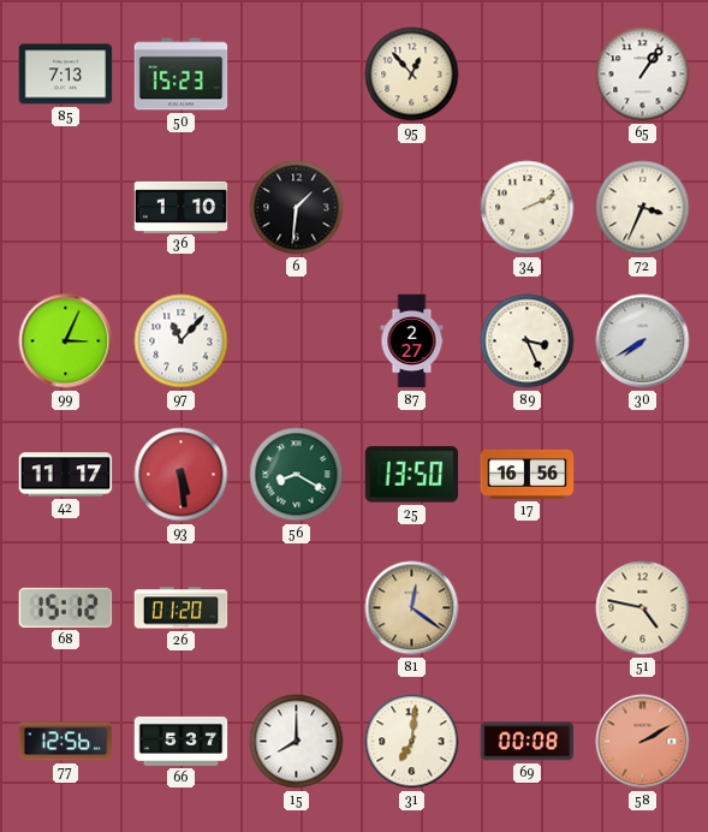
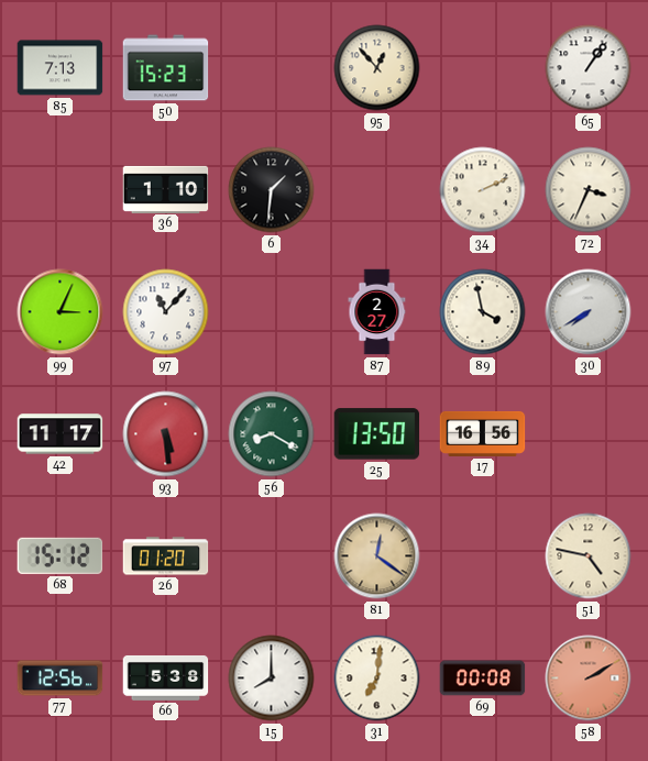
89: 3:26 -> 3:58 (483, 312)
66: 5:37 -> 5:38 (166, 677)
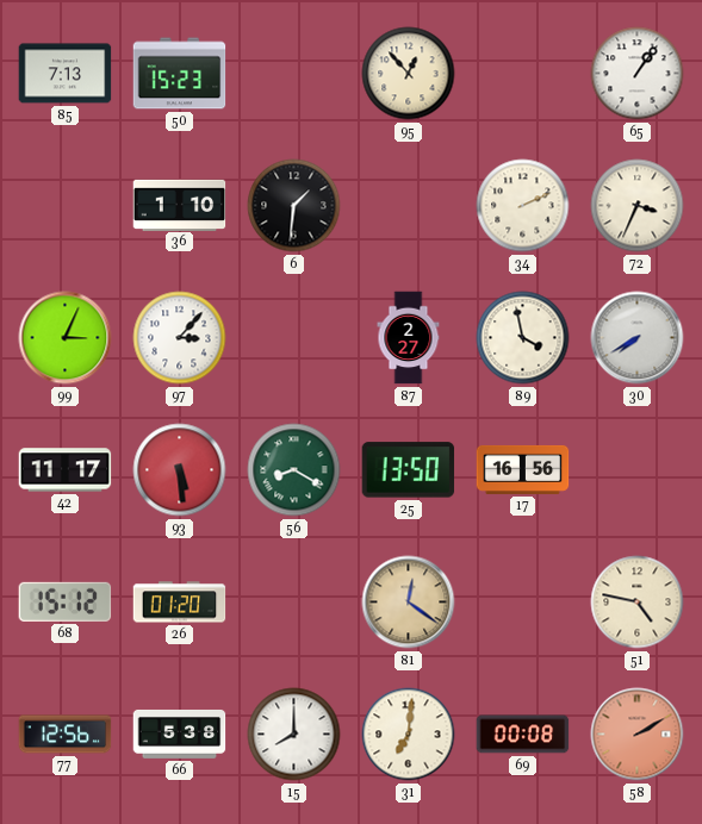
97: 11:07 -> 3:07 (180, 338)
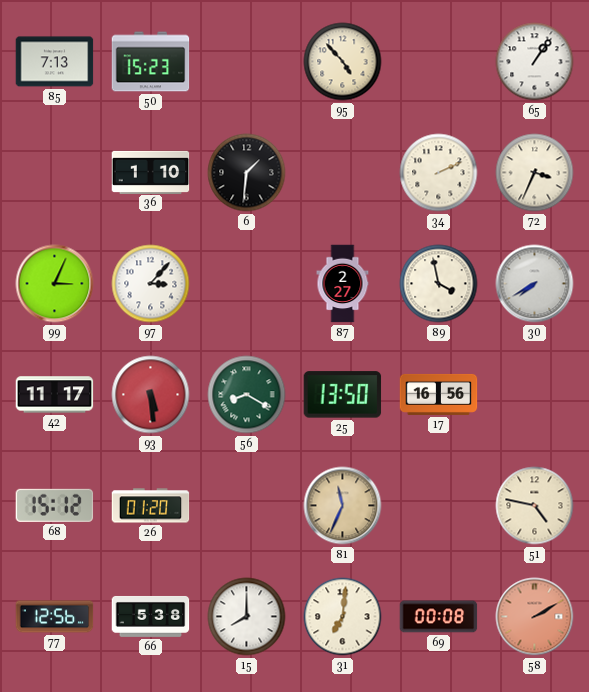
95: 12:53 -> 4:53 (343, 62)
81: 12:21 -> 11:34 (343, 506)
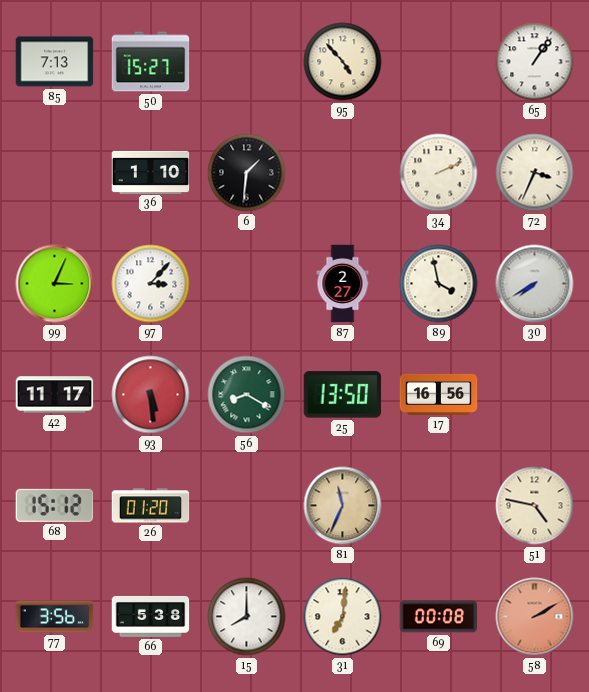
50: 15:23 -> 15:27 (151, 62)
77: 12:56 -> 3:56 (55, 617)
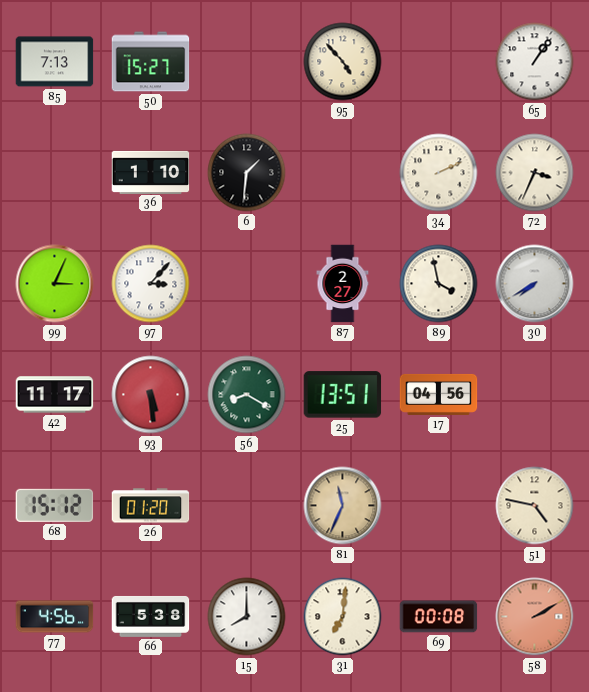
25: 13:50 -> 13:51 (343, 395)
17: 16:56 -> 04:56 (439, 394)
77: 3:56 -> 4:56 (55, 617)
